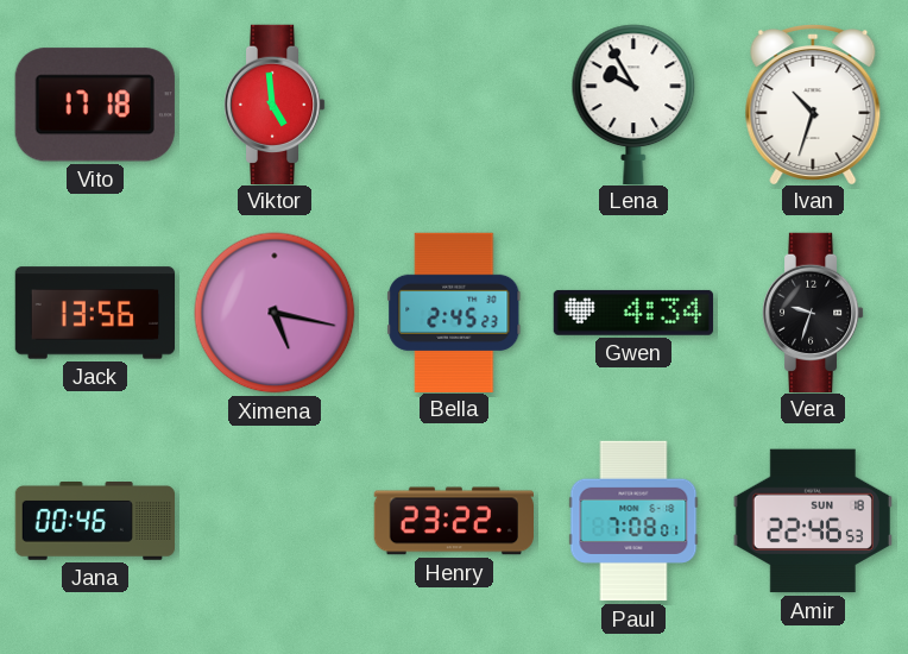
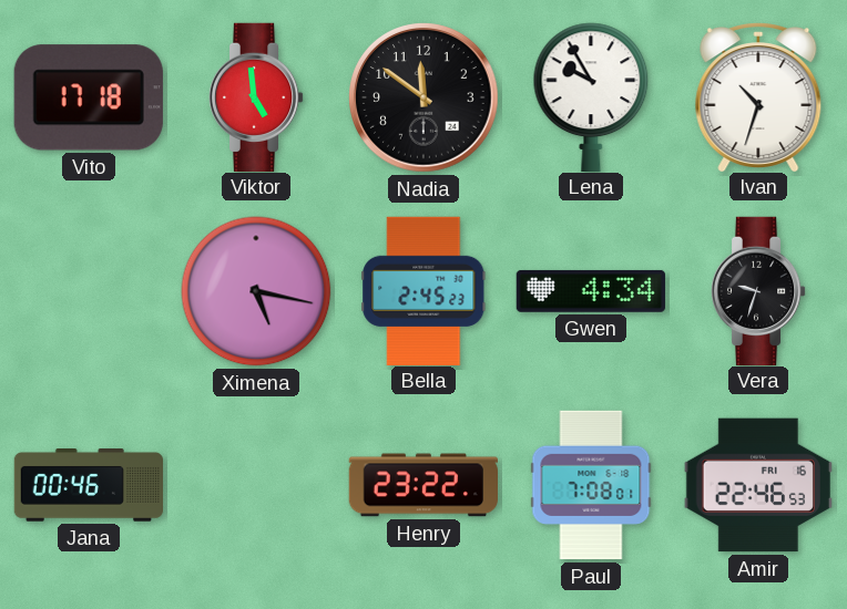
Nadia: none -> 11:51 (423, 97)
Jack: 13:56 -> none (95, 313)
Amir date: SUN 18 -> FRI 16 (758, 485)
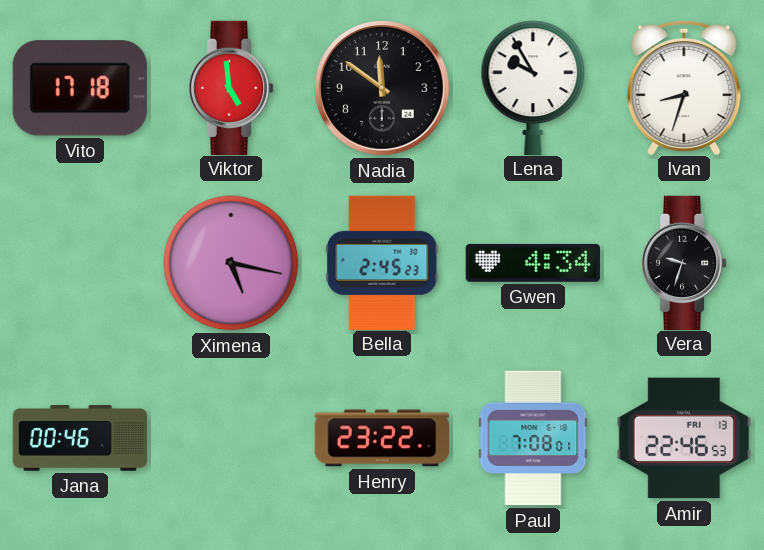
Ivan: 10:33 -> 8:33 (684, 88)
Amir date: FRI 16 -> FRI 13 (684, 438)
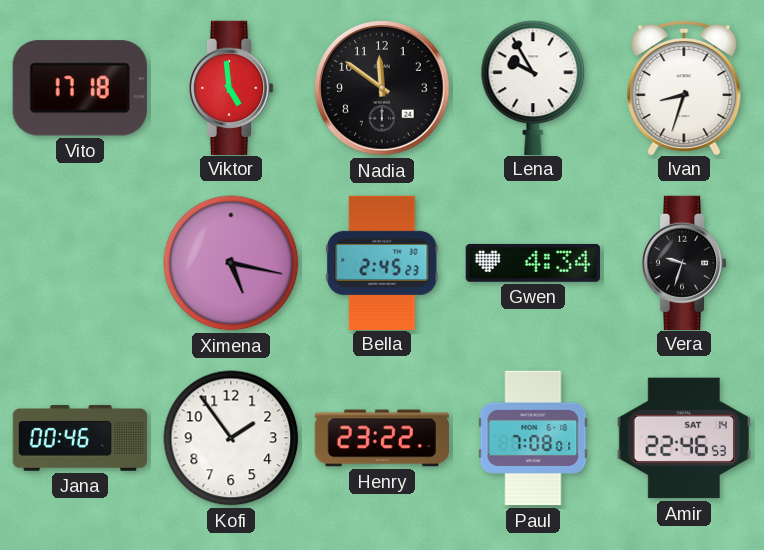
Kofi: none -> 1:54 (231, 438)
Amir date: FRI 13 -> SAT 14 (684, 438)
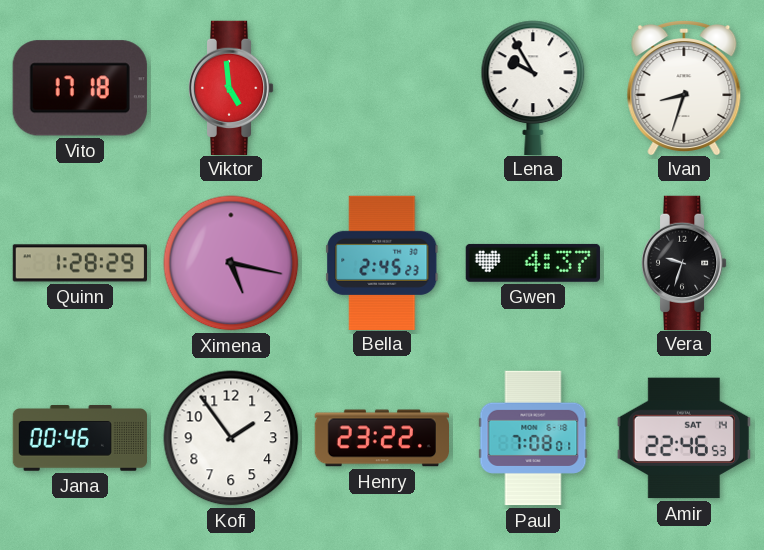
Nadia: 11:51 -> none (382, 88)
Quinn: none -> 1:28 (79, 263)
Gwen: 4:34 -> 4:37 (533, 263)
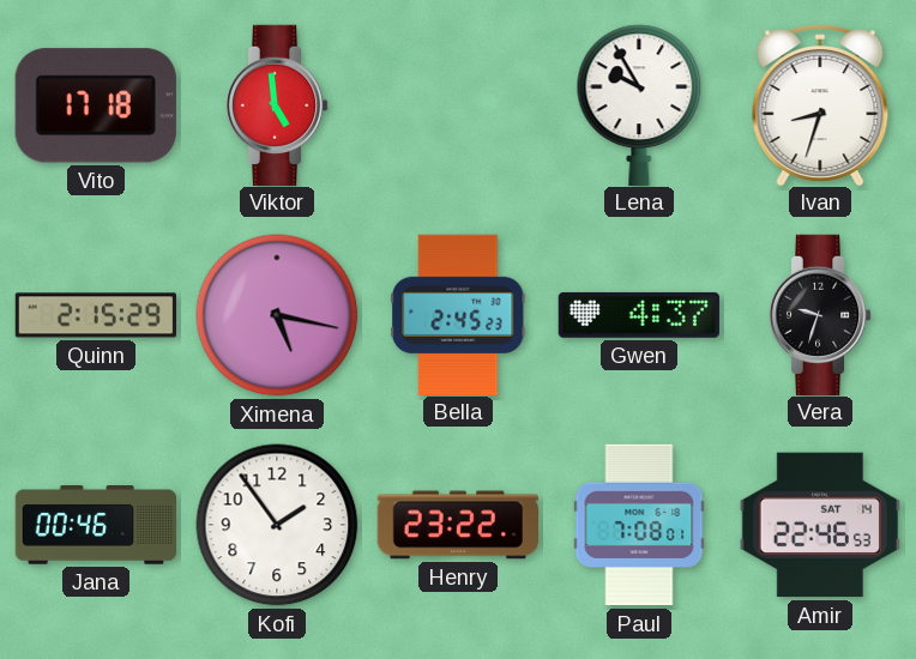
Quinn: 1:28 -> 2:15 (95, 315)
